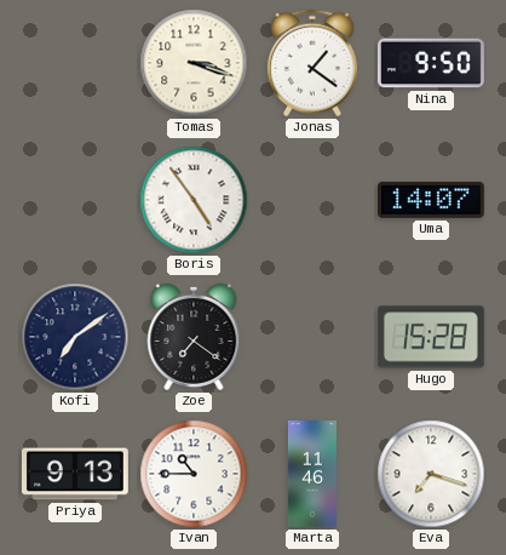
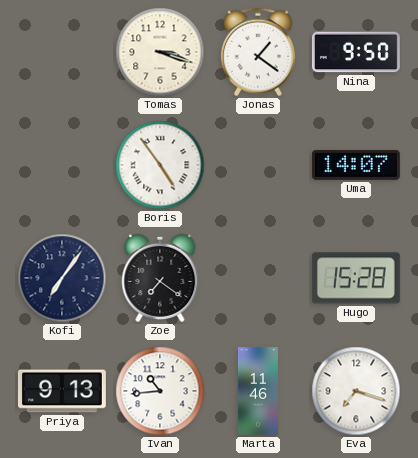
Kofi: 7:09 -> 7:06 (62, 278)
Ivan: 10:45 -> 10:44 (160, 391)
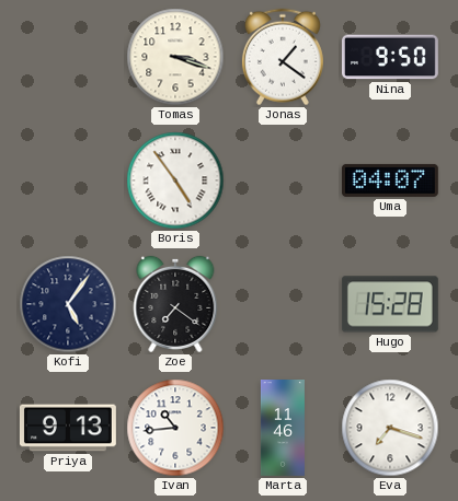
Uma: 14:07 -> 04:07 (390, 180)
Kofi: 7:06 -> 5:06 (68, 304)
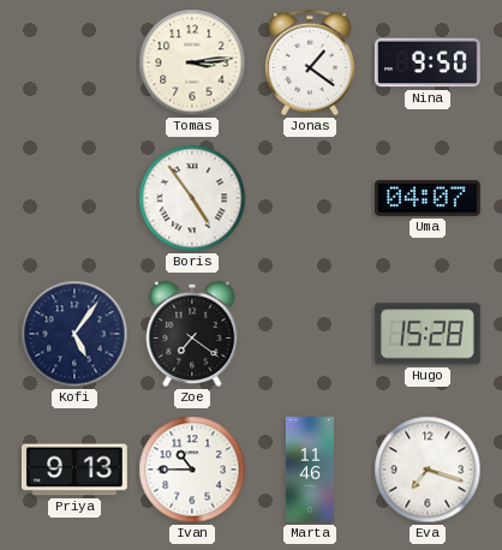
Tomas: 3:18 -> 3:14 (192, 62)
Ivan: 10:44 -> 10:45 (192, 470)
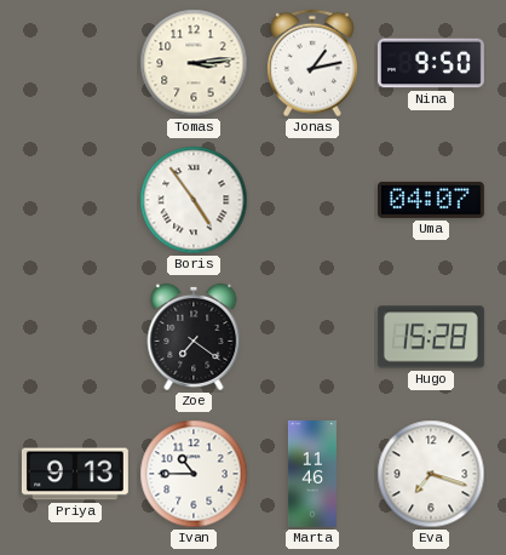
Jonas: 1:21 -> 1:13 (312, 63)
Kofi: 5:06 -> none (74, 334)
